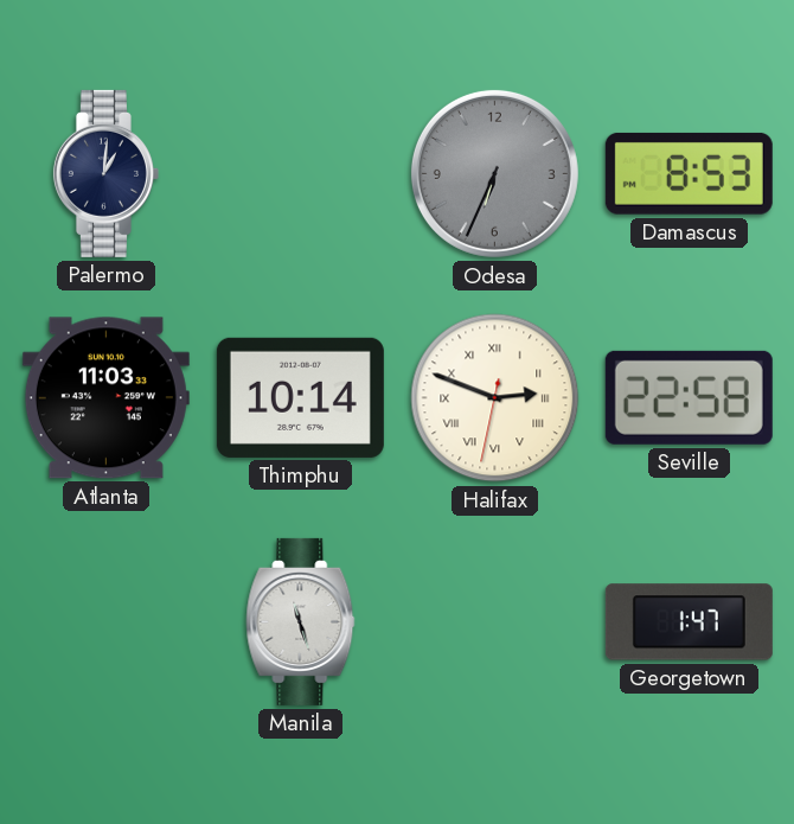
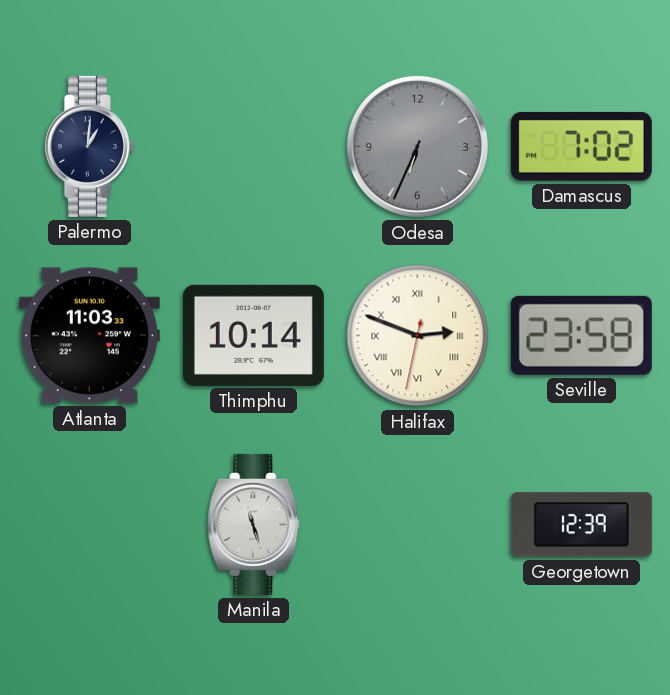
Damascus: 8:53 -> 7:02 (581, 146)
Seville: 22:58 -> 23:58 (581, 335)
Georgetown: 1:47 -> 12:39 (581, 525)
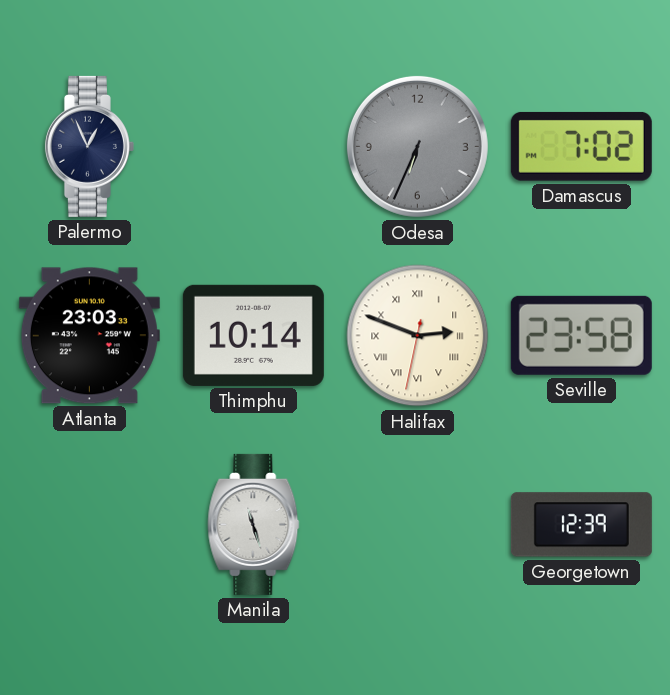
Palermo: 1:01 -> 12:56 (89, 146)
Atlanta: 11:03 -> 23:03 (89, 336)
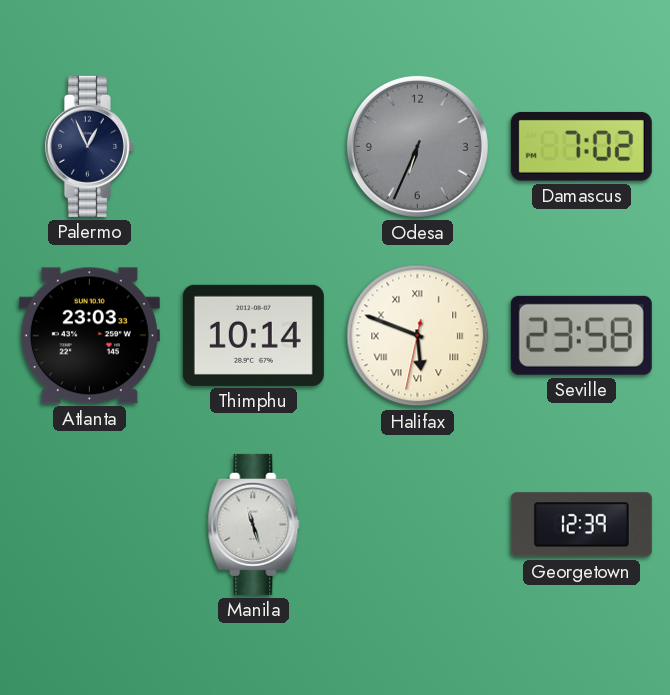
Halifax: 2:48 -> 5:48 (418, 336)
